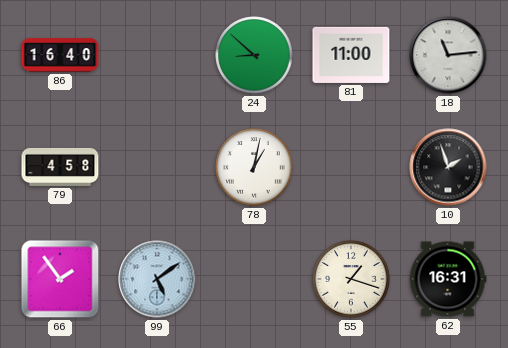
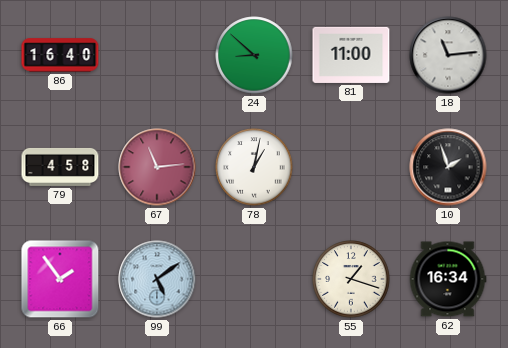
67: none -> 11:14 (157, 167)
62: 16:31 -> 16:34 (448, 279)
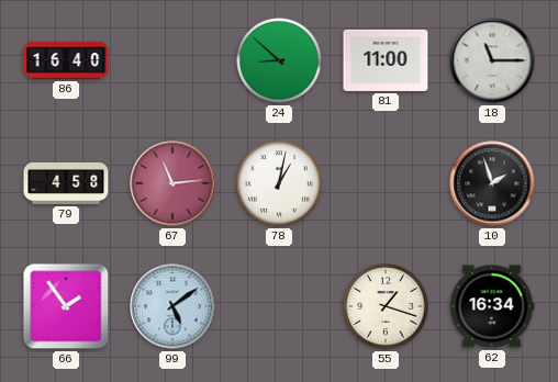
18: 11:14 -> 11:15 (492, 60)
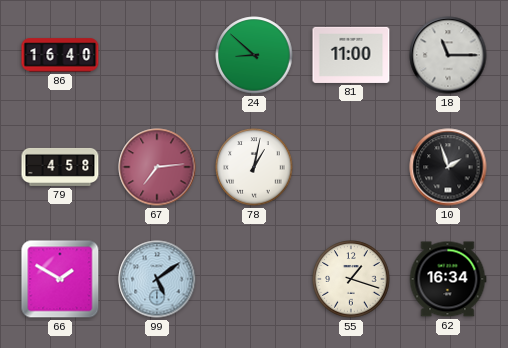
67: 11:14 -> 7:14 (157, 167)
66: 1:54 -> 1:50 (60, 279)
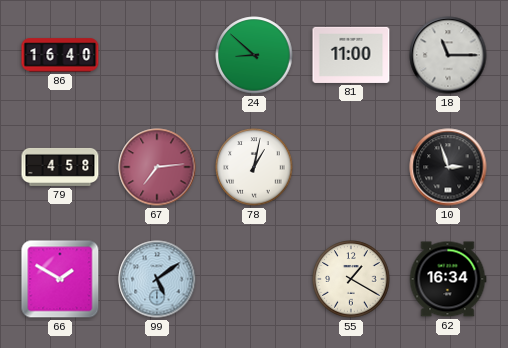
10: 1:57 -> 2:57 (448, 167)
55: 1:18 -> 1:20 (351, 279)
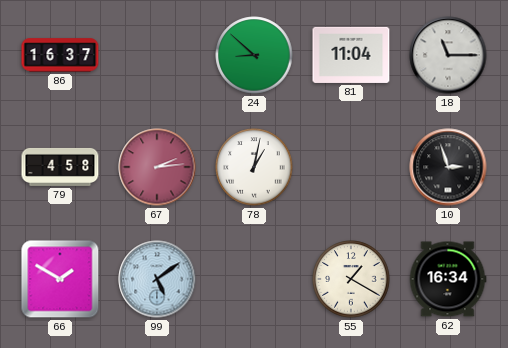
86: 16:40 -> 16:37 (60, 55)
81: 11:00 -> 11:04 (351, 55)
67: 7:14 -> 2:14 (157, 167)
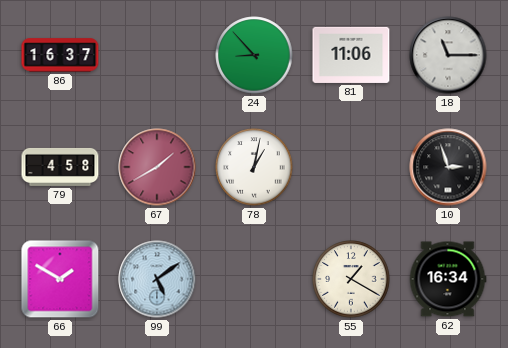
24: 8:52 -> 8:53 (254, 55)
81: 11:04 -> 11:06 (351, 55)
67: 2:14 -> 1:40 (157, 167)
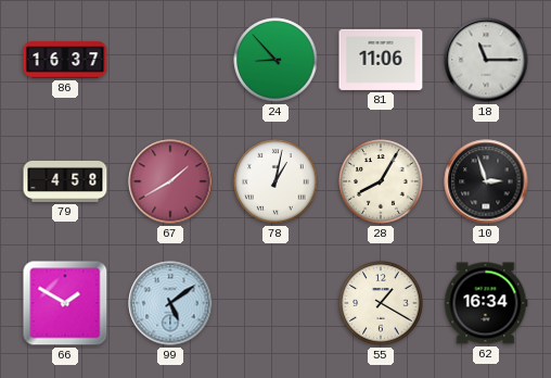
28: none -> 8:05 (381, 181)
